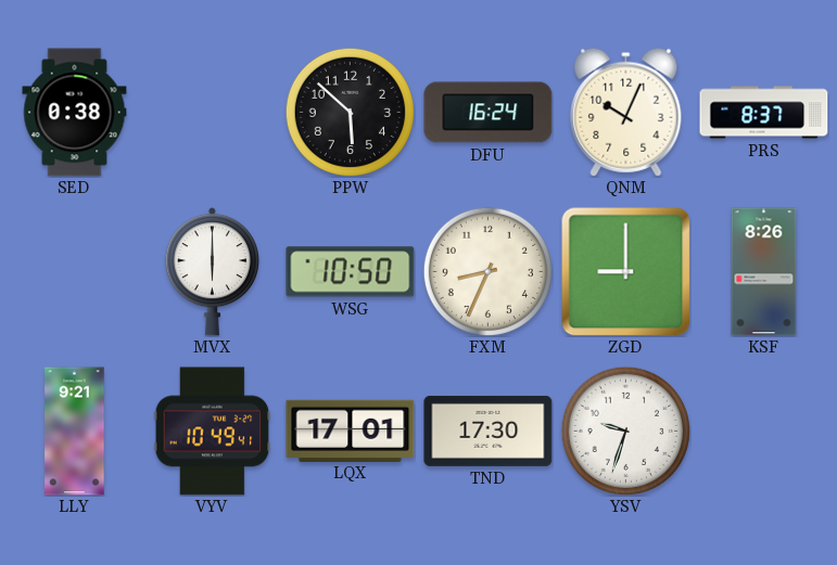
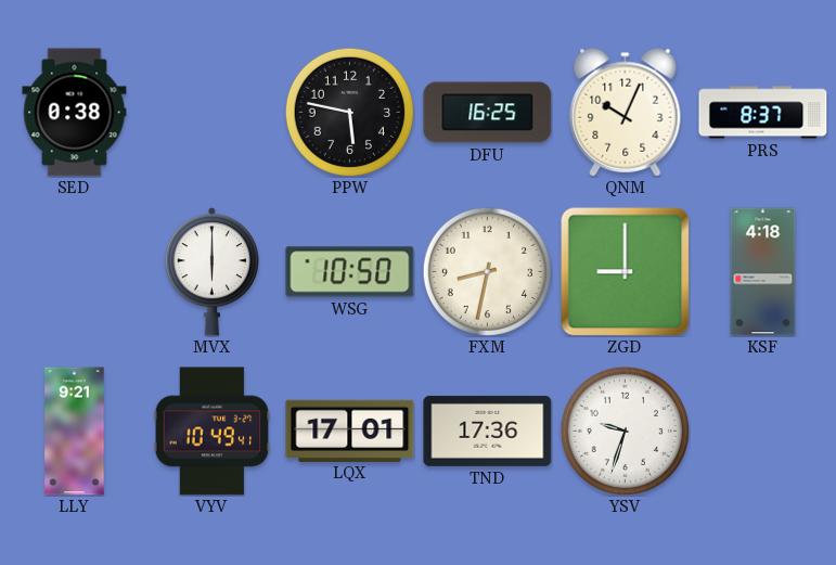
PPW: 5:52 -> 5:47 (349, 112)
DFU: 16:24 -> 16:25 (488, 113)
FXM: 8:34 -> 8:32 (487, 271)
KSF: 8:26 -> 4:18 (763, 272)
TND: 17:30 -> 17:36 (488, 431)
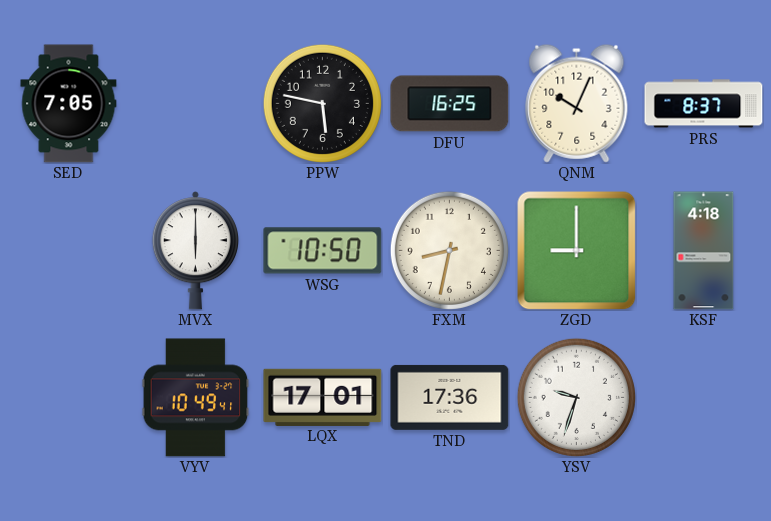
SED: 0:38 -> 7:05 (69, 104)
LLY: 9:21 -> none (75, 432)
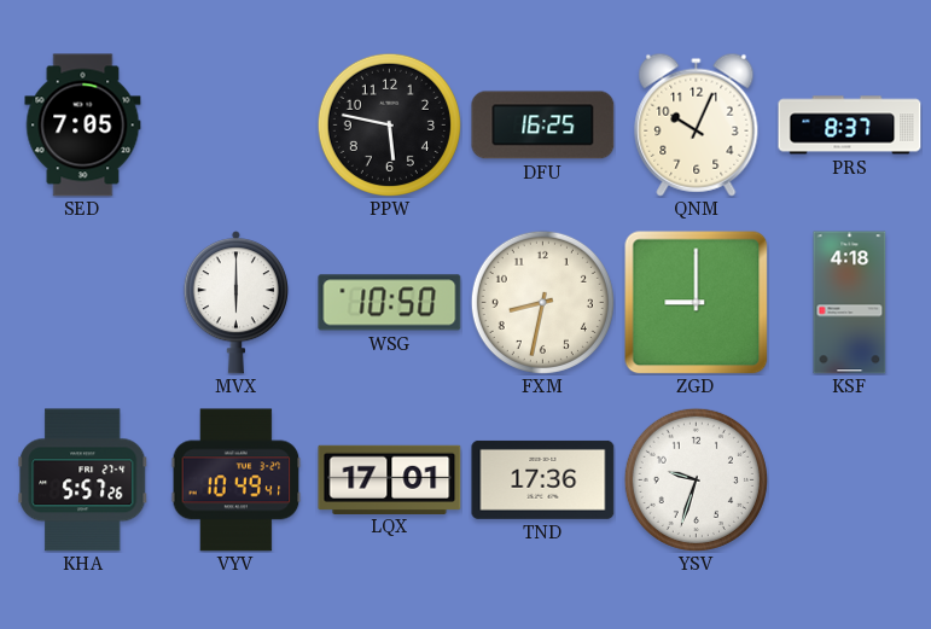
KHA: none -> 5:57 (83, 481)
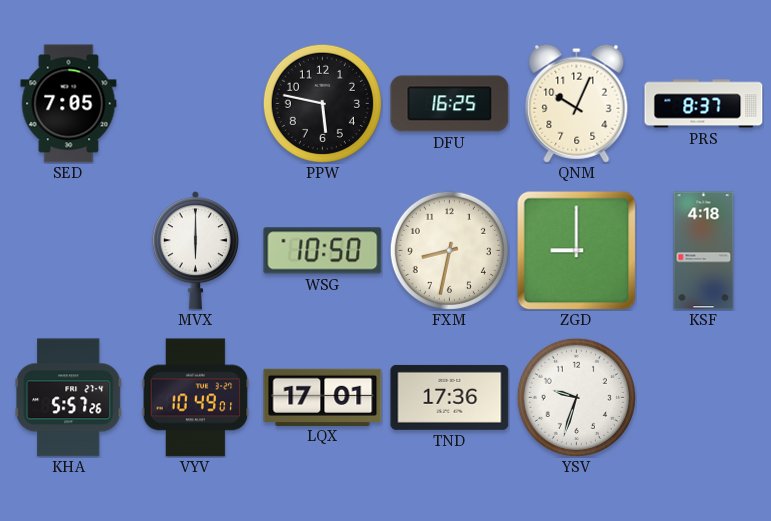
VYV: 10:49:41 -> 10:49:01 (196, 398)
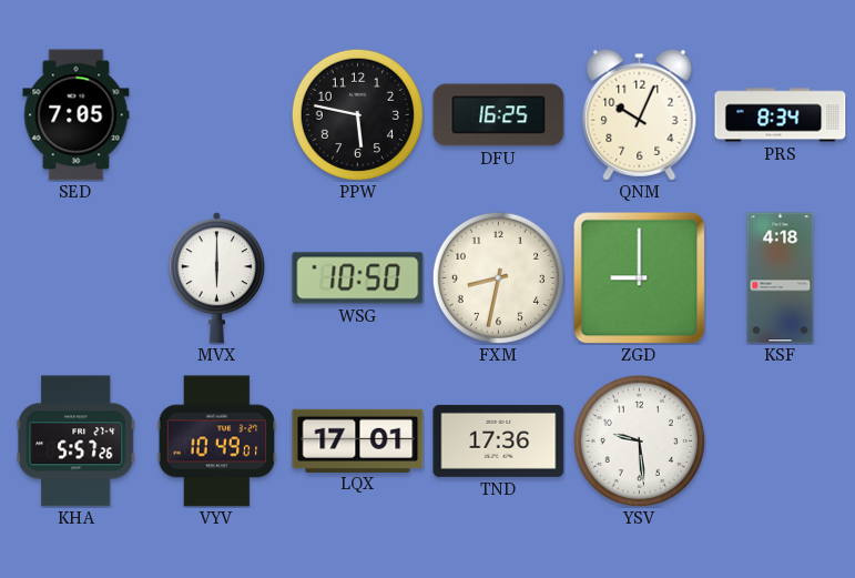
PRS: 8:37 -> 8:34 (781, 115)
YSV: 9:33 -> 9:29 (639, 440)
